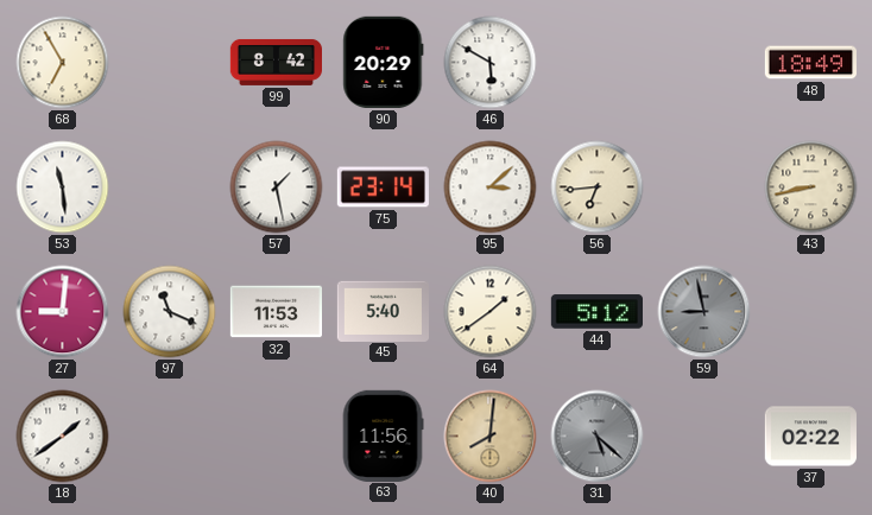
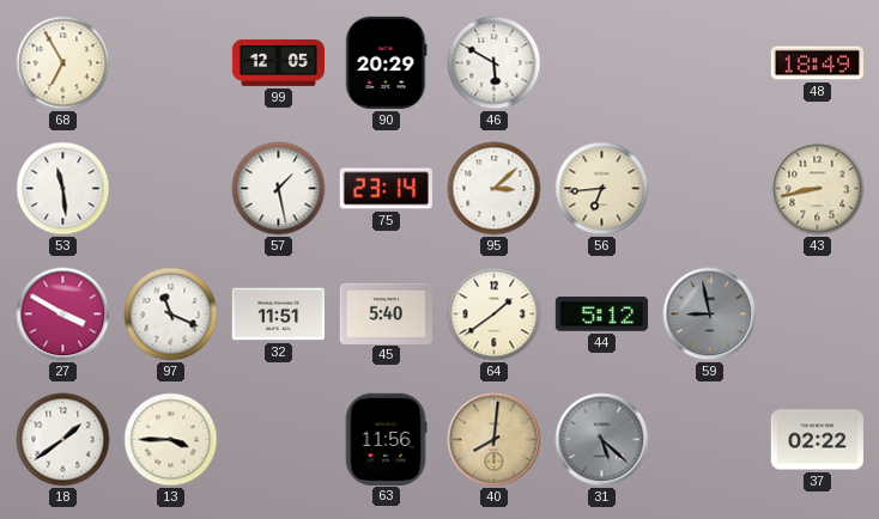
99: 8:42 -> 12:05 (278, 62)
27: 9:01 -> 3:50 (63, 315)
32: 11:53 -> 11:51 (278, 315)
13: none -> 3:45 (171, 440)
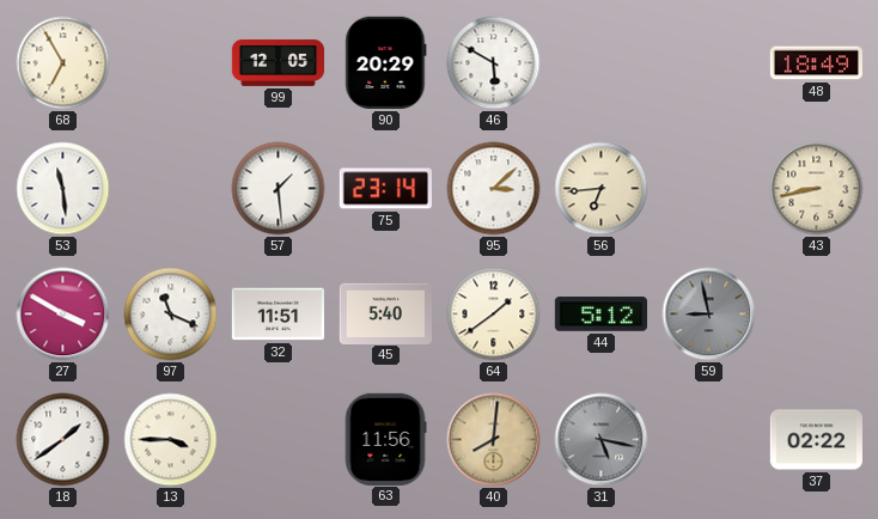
57: 1:28 -> 1:29 (279, 189)
31: 5:22 -> 5:17 (602, 440)
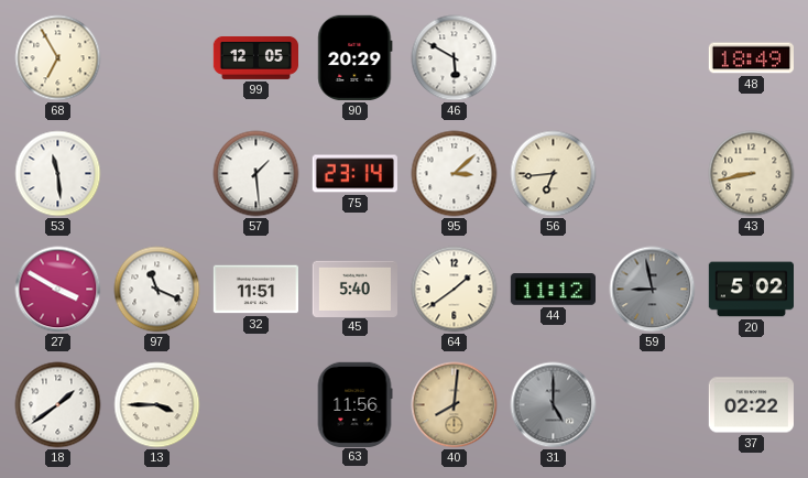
44: 5:12 -> 11:12 (553, 290)
20: none -> 5:02 (751, 290)
31: 5:17 -> 5:00 (554, 405)
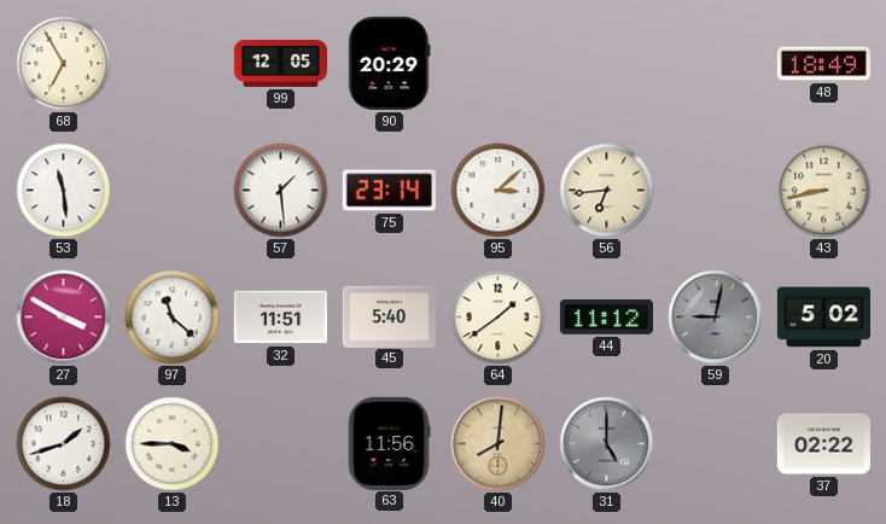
46: 5:50 -> none (455, 58)
97: 11:19 -> 11:22 (173, 318)
59: 8:58 -> 9:02 (716, 318)
18: 1:39 -> 1:42 (64, 444)
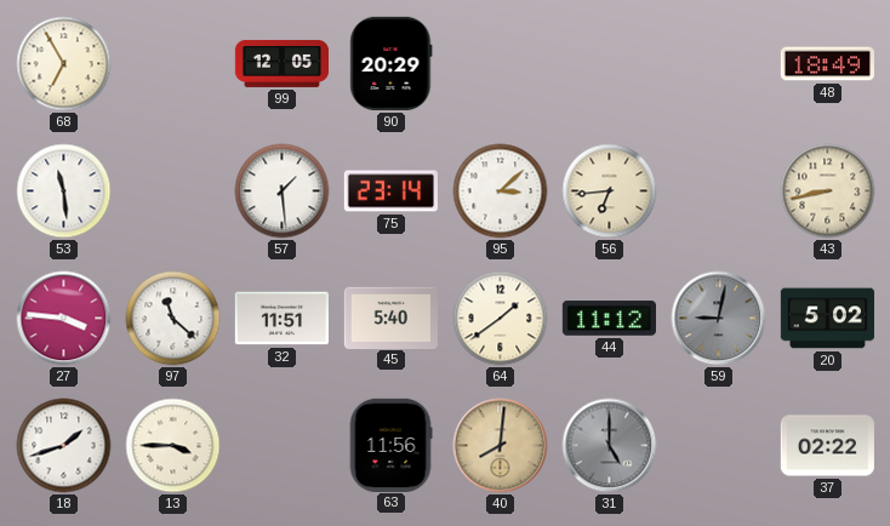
27: 3:50 -> 3:46 (64, 319)
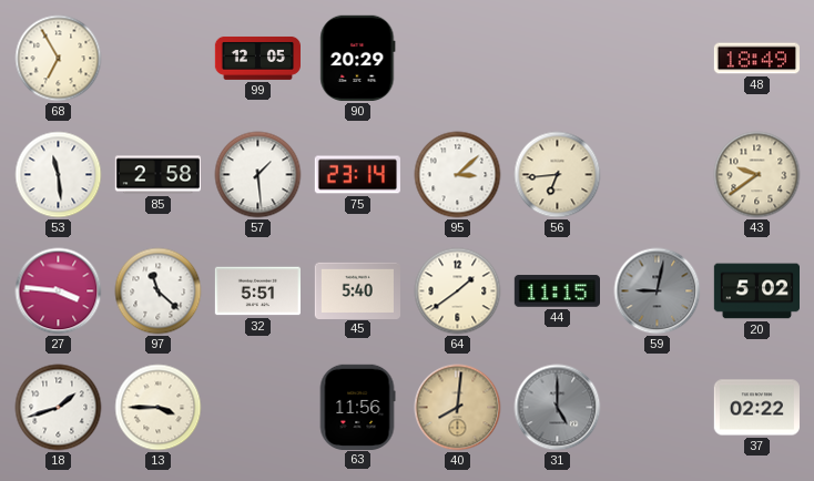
85: none -> 2:58 (157, 175)
43: 8:43 -> 9:39 (757, 175)
32: 11:51 -> 5:51 (257, 291)
44: 11:12 -> 11:15 (557, 291)
